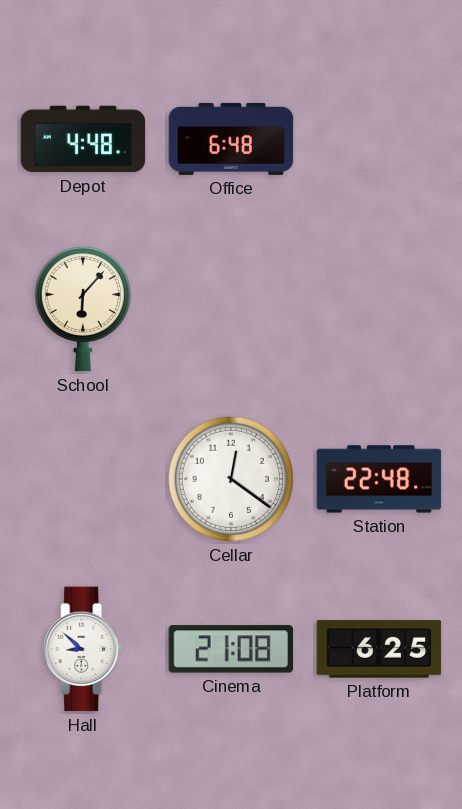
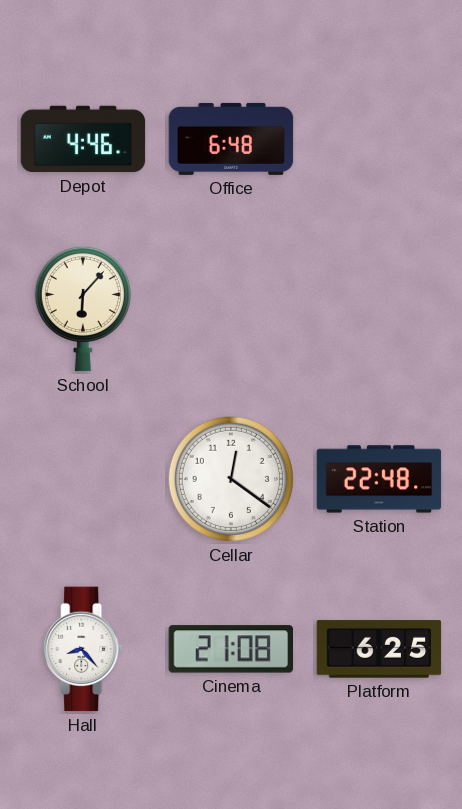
Depot: 4:48 -> 4:46 (83, 139)
Hall: 8:52 -> 8:23 (83, 649)
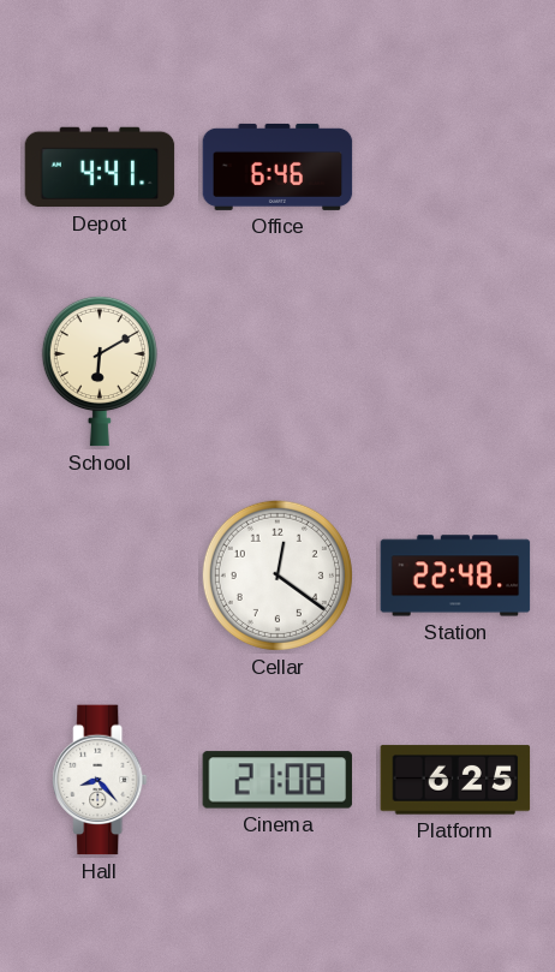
Depot: 4:46 -> 4:41 (100, 167)
Office: 6:48 -> 6:46 (277, 167)
School: 6:07 -> 6:10 (100, 371)
